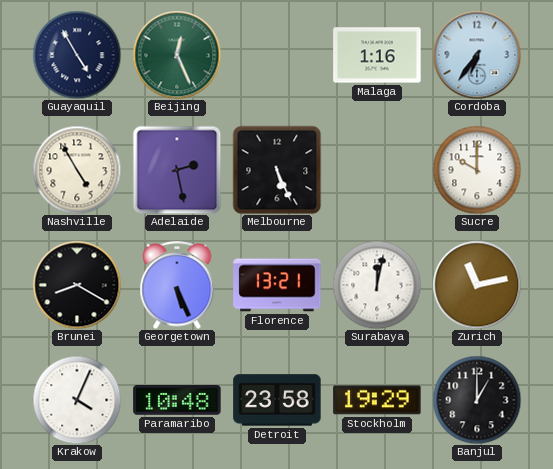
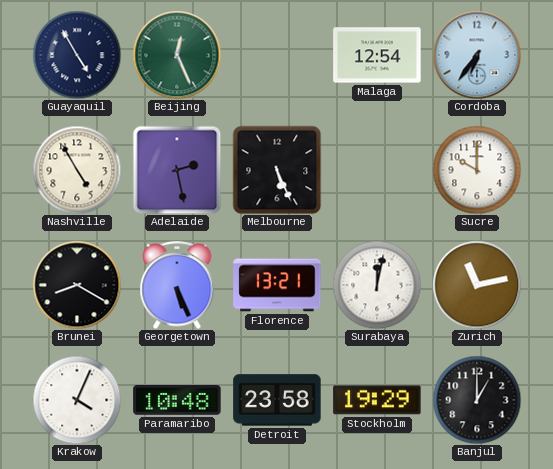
Malaga: 1:16 -> 12:54 (377, 55)
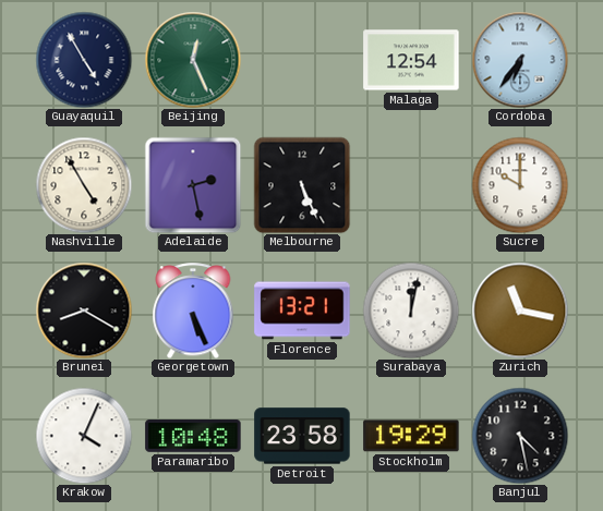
Zurich: 11:13 -> 11:17 (520, 311)
Banjul: 1:00 -> 4:28 (520, 436)
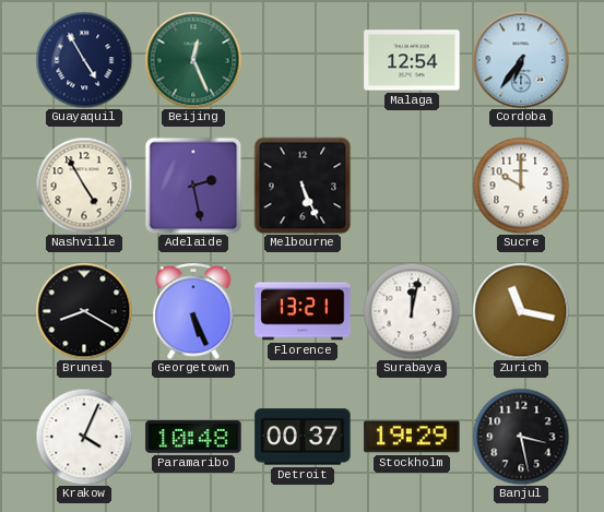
Detroit: 23:58 -> 00:37 (303, 437)
Banjul: 4:28 -> 3:28 (521, 437)
